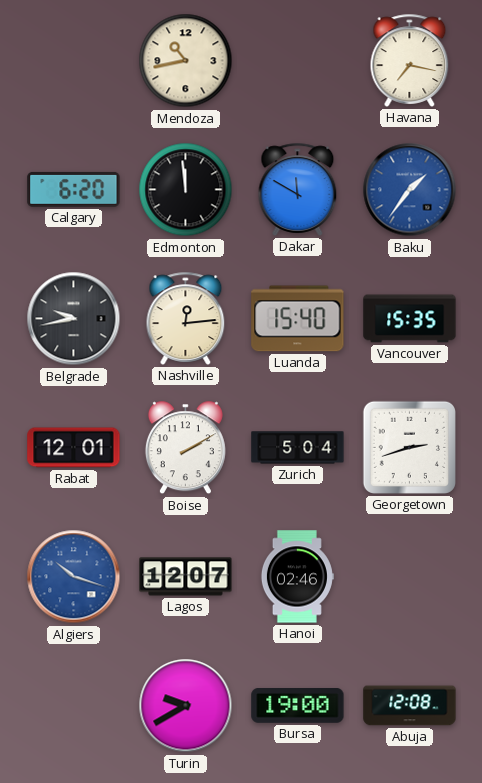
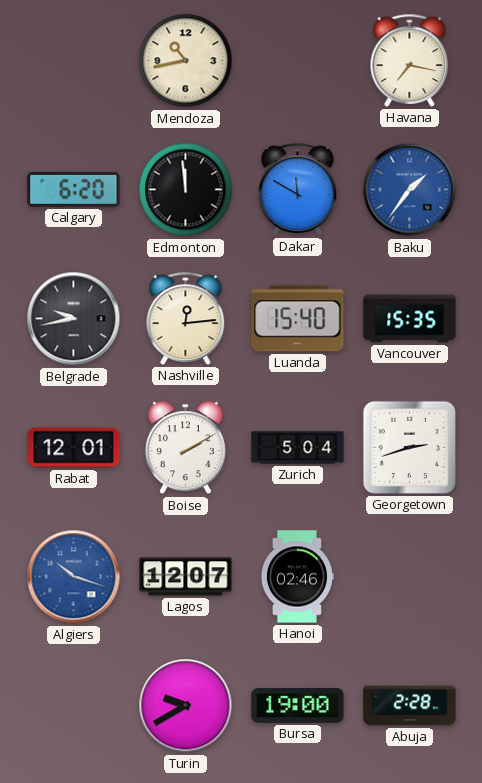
Abuja: 12:08 -> 2:28 (410, 706)
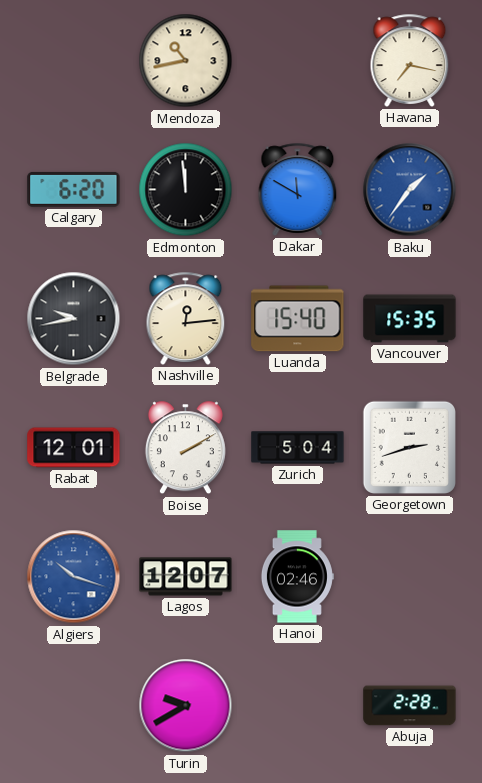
Bursa: 19:00 -> none (298, 706)
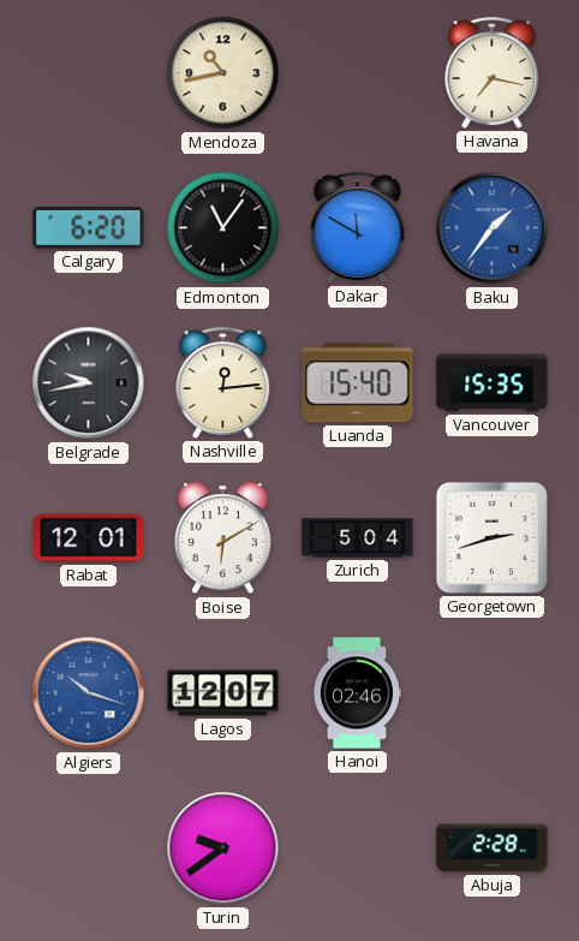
Edmonton: 11:59 -> 11:06 (223, 228)
Boise: 2:10 -> 6:10 (222, 538)
Turin: 9:40 -> 9:39 (223, 848)
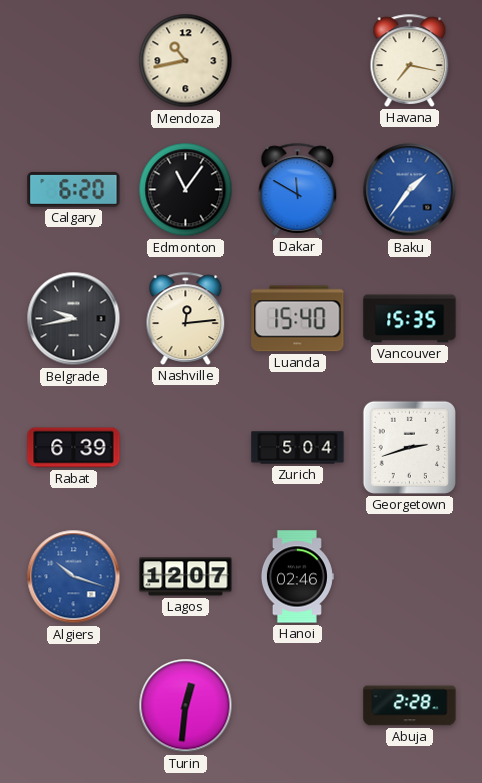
Rabat: 12:01 -> 6:39 (74, 448)
Boise: 6:10 -> none (222, 538)
Turin: 9:39 -> 12:31 (186, 706)
